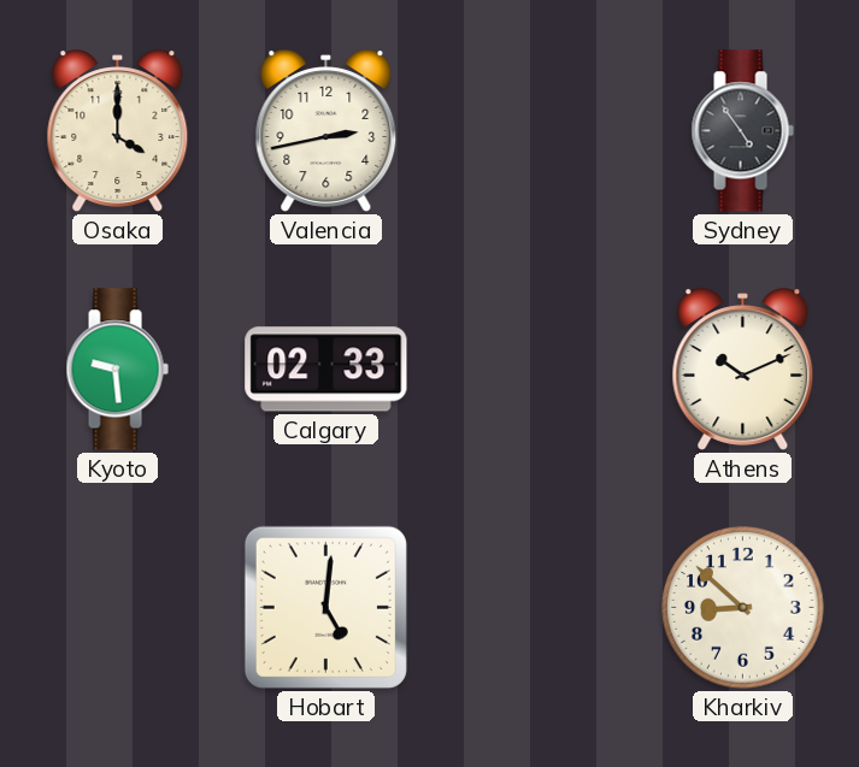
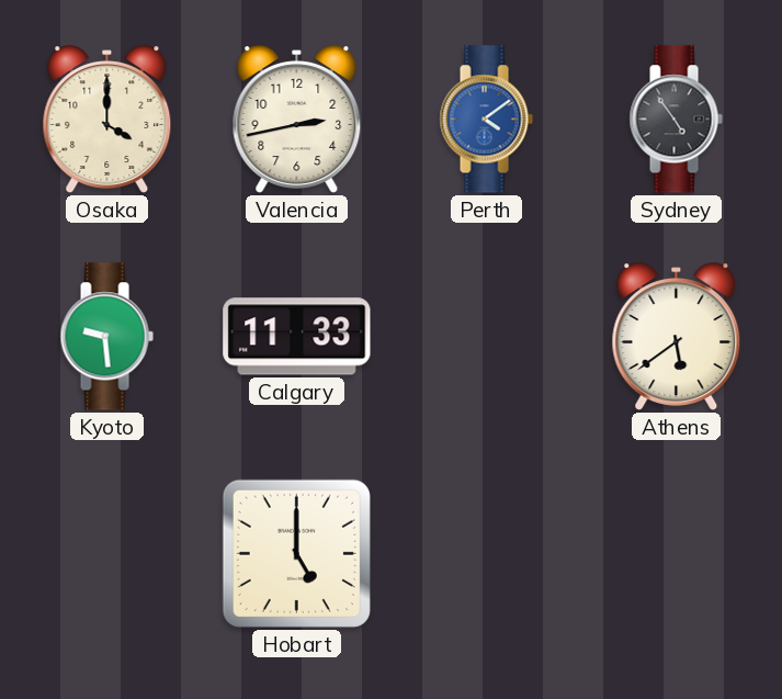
Perth: none -> 4:09 (486, 120)
Calgary: 02:33 -> 11:33 (297, 337)
Athens: 10:11 -> 5:39 (677, 337)
Hobart: 5:01 -> 5:00 (296, 553)
Kharkiv: 8:52 -> none (743, 608)
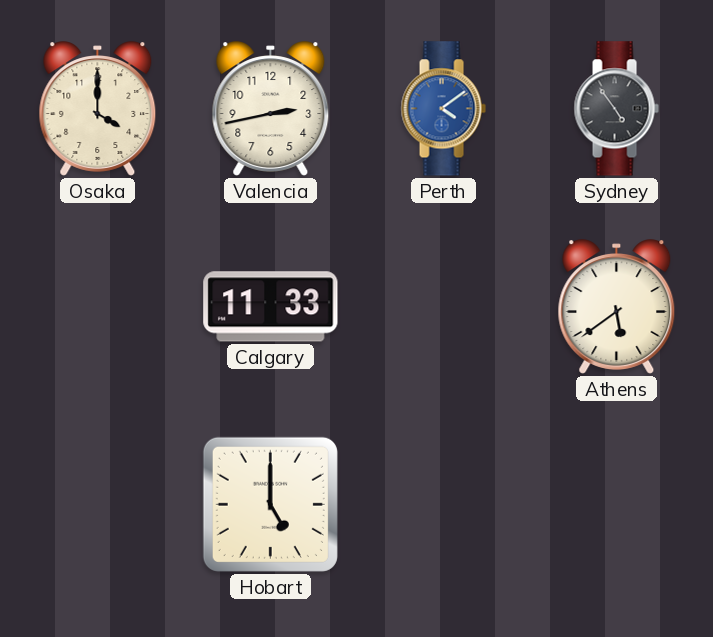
Kyoto: 9:29 -> none (106, 337)
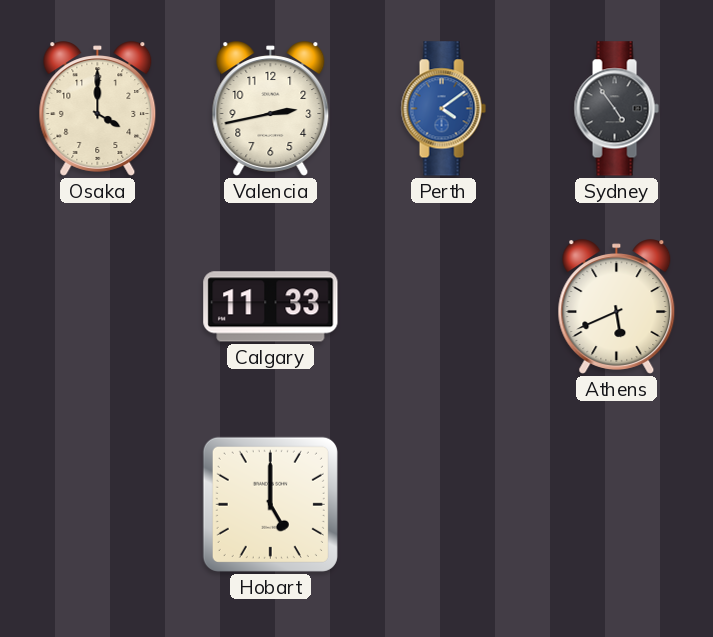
Athens: 5:39 -> 5:41 (617, 307)
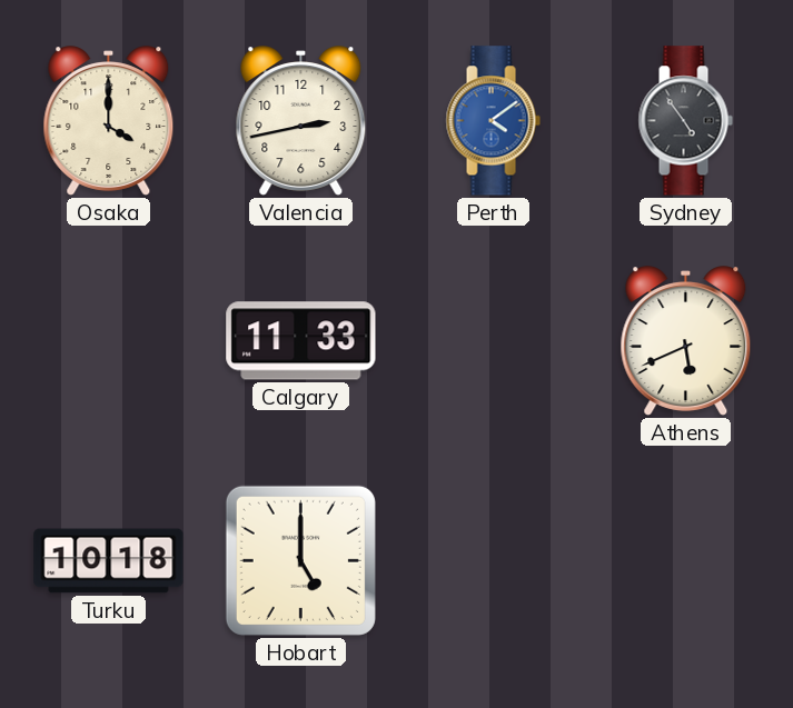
Turku: none -> 10:18 (109, 561)
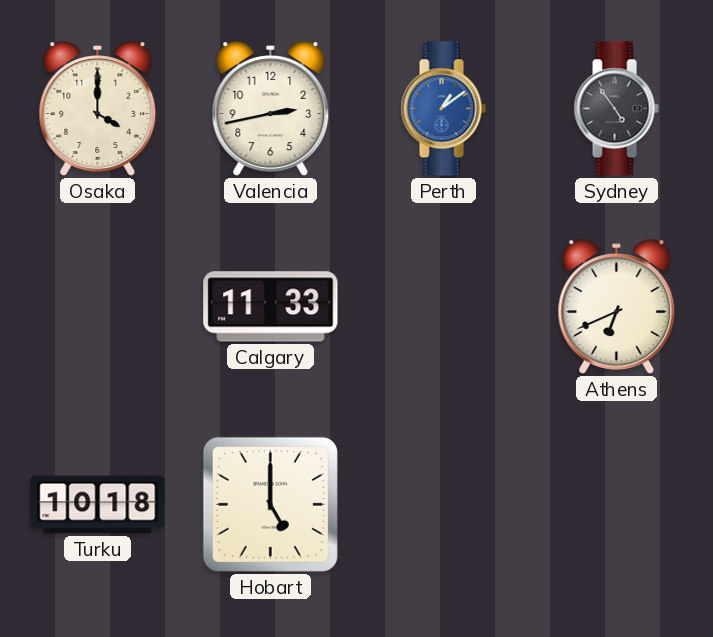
Perth: 4:09 -> 1:09 (443, 109)
Athens: 5:41 -> 6:41 (617, 307)
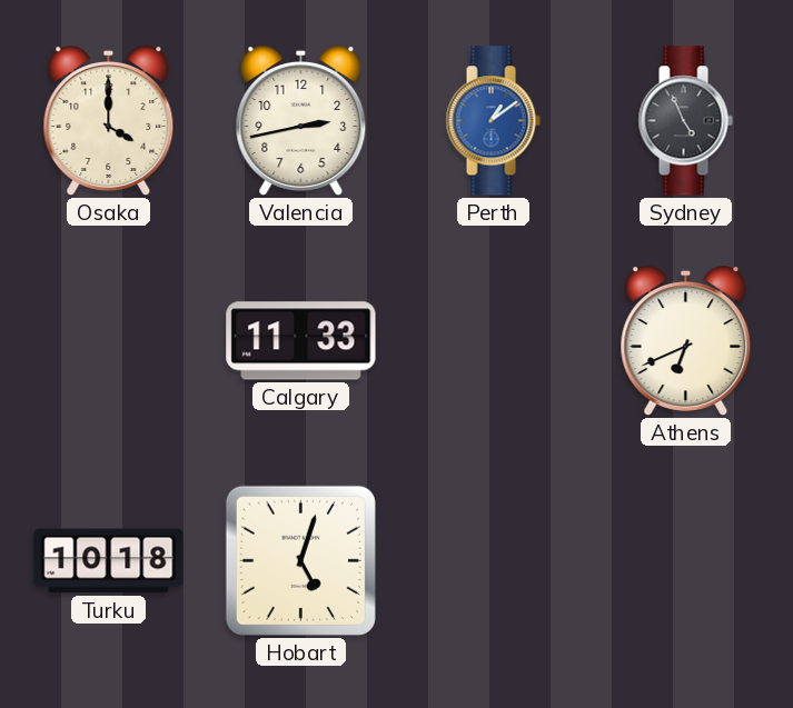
Sydney: 4:54 -> 4:56 (685, 121)
Hobart: 5:00 -> 5:03 (300, 560)
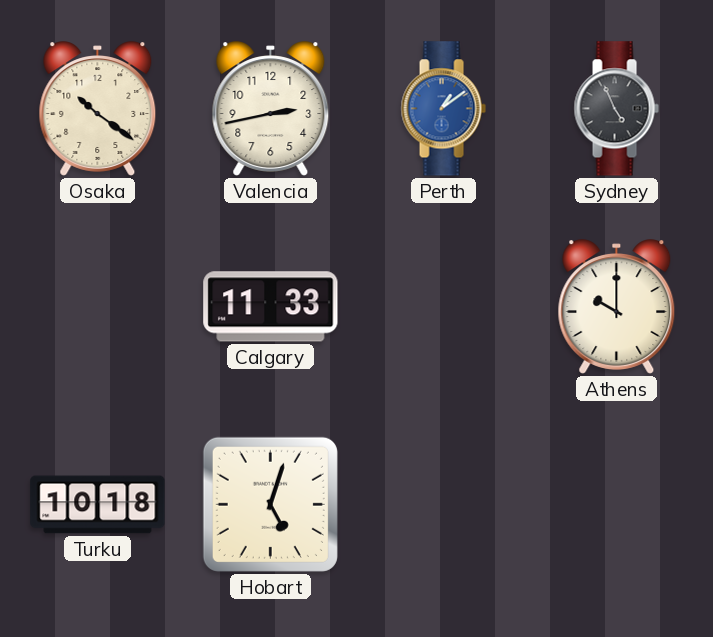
Osaka: 4:00 -> 10:21 (98, 109)
Athens: 6:41 -> 10:00 (617, 307)
